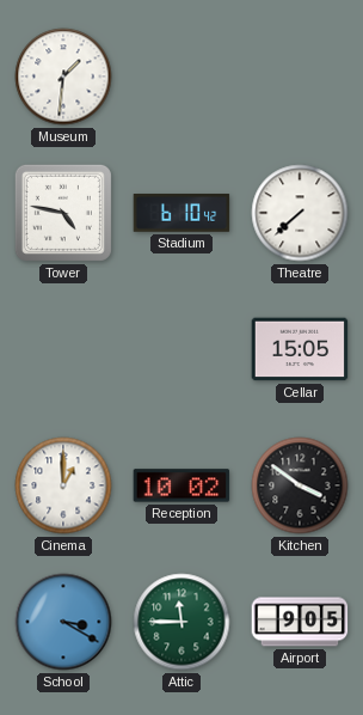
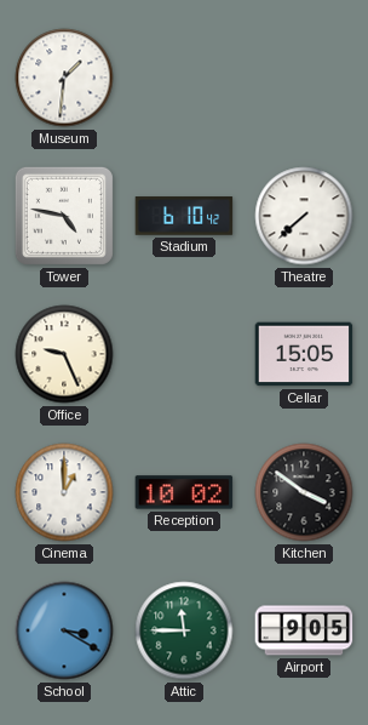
Office: none -> 9:26 (64, 354)
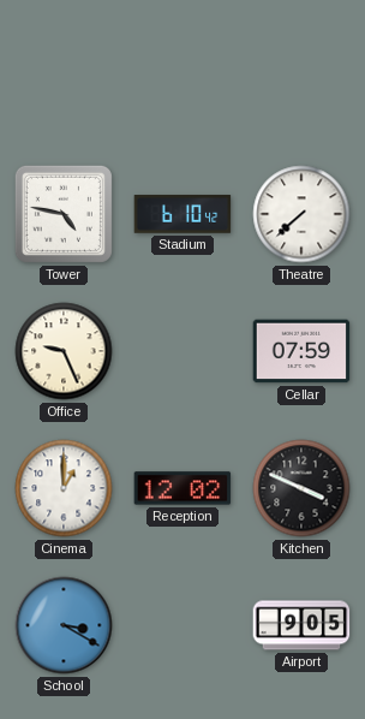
Museum: 1:31 -> none (64, 78)
Cellar: 15:05 -> 07:59 (301, 351)
Reception: 10:02 -> 12:02 (182, 488)
Kitchen: 3:51 -> 3:49 (301, 488)
Attic: 11:45 -> none (184, 630)
